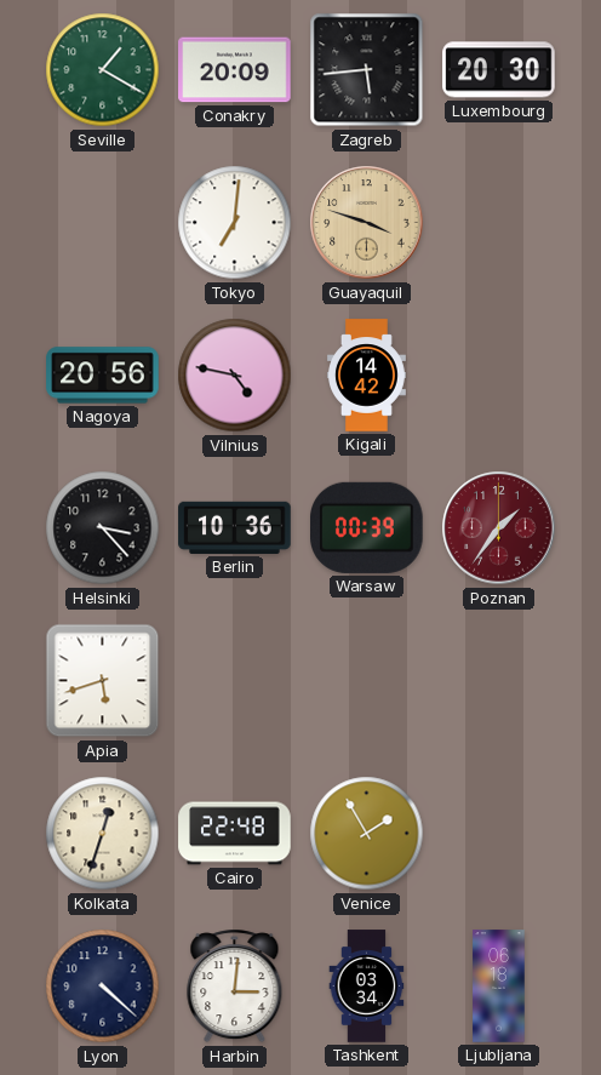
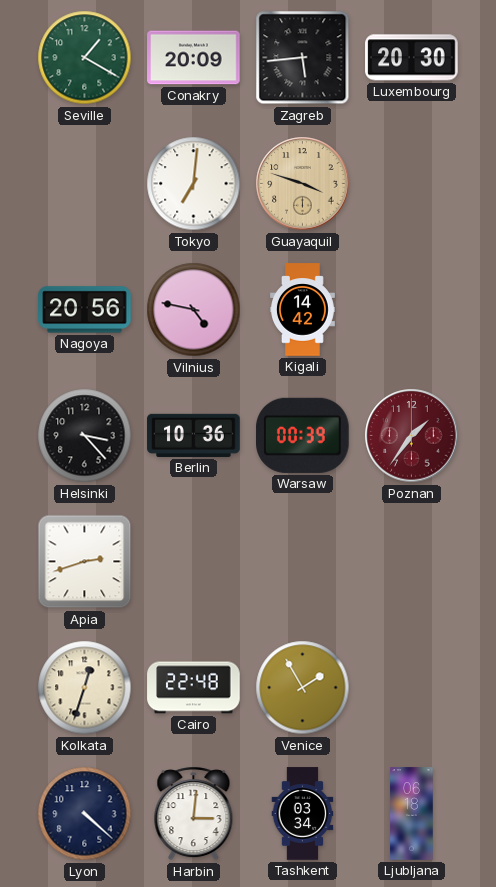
Apia: 5:42 -> 2:42 (85, 562)
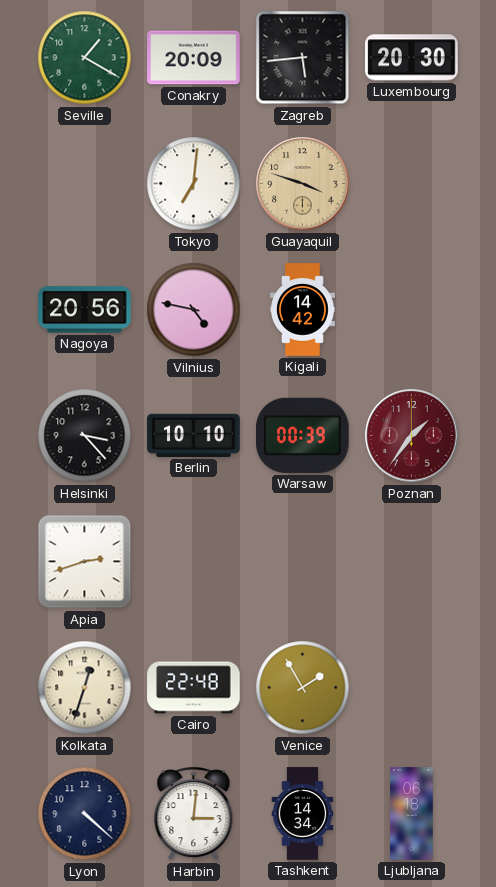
Berlin: 10:36 -> 10:10 (194, 435)
Tashkent: 03:34 -> 14:34 (303, 814)
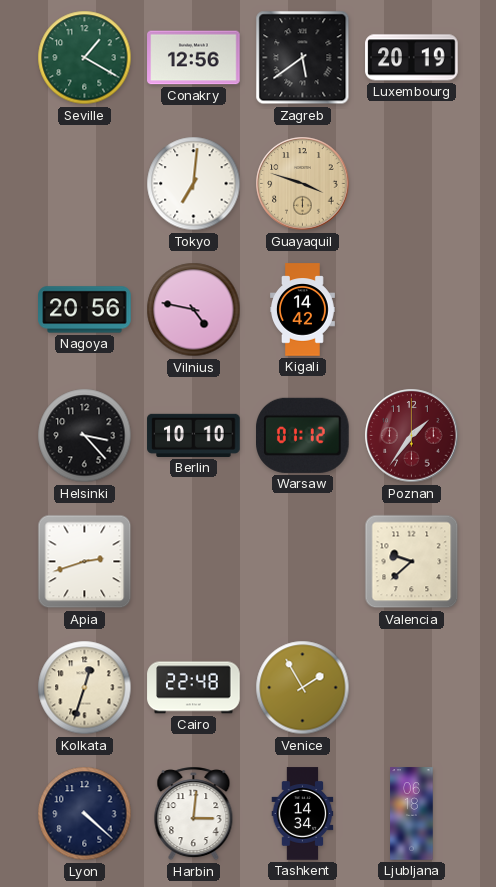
Conakry: 20:09 -> 12:56 (194, 58)
Zagreb: 5:44 -> 5:39 (303, 58)
Luxembourg: 20:30 -> 20:19 (412, 58)
Warsaw: 00:39 -> 01:12 (303, 435)
Valencia: none -> 9:38 (412, 562)
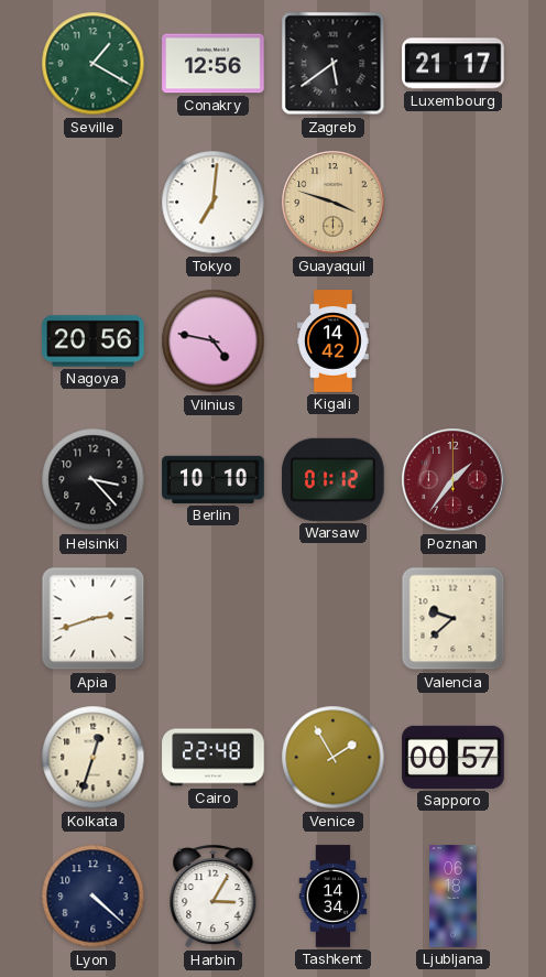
Luxembourg: 20:19 -> 21:17 (454, 64)
Sapporo: none -> 00:57 (454, 757)
Harbin: 3:01 -> 3:05 (214, 897)
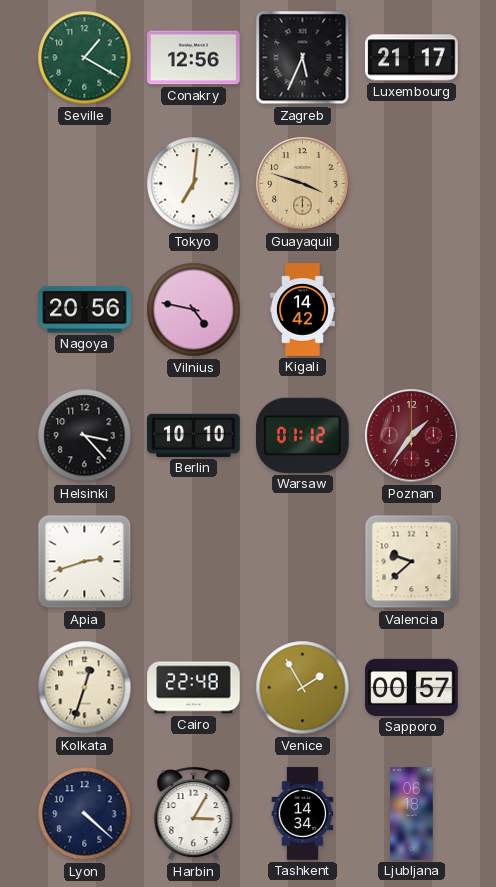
Zagreb: 5:39 -> 5:34 (303, 58)
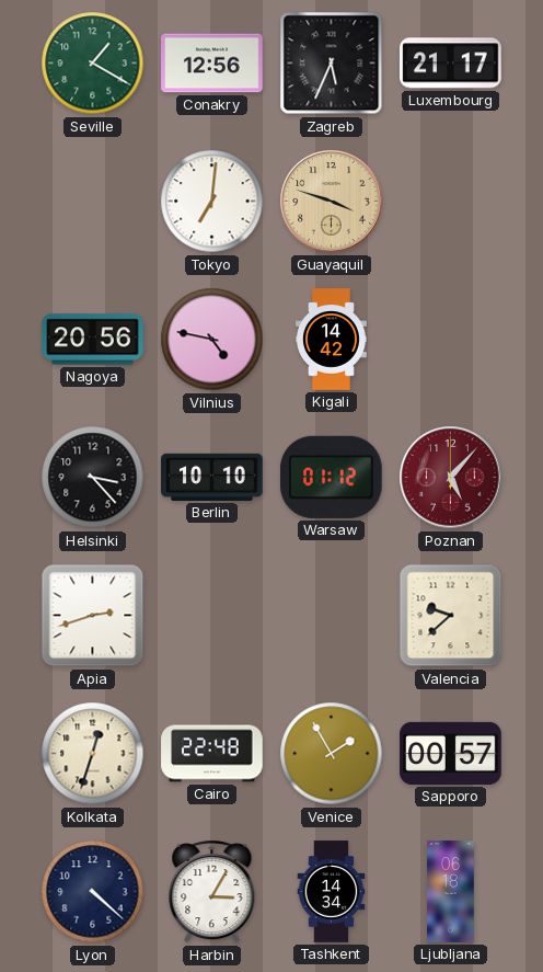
Poznan: 1:36 -> 5:07 (451, 478)
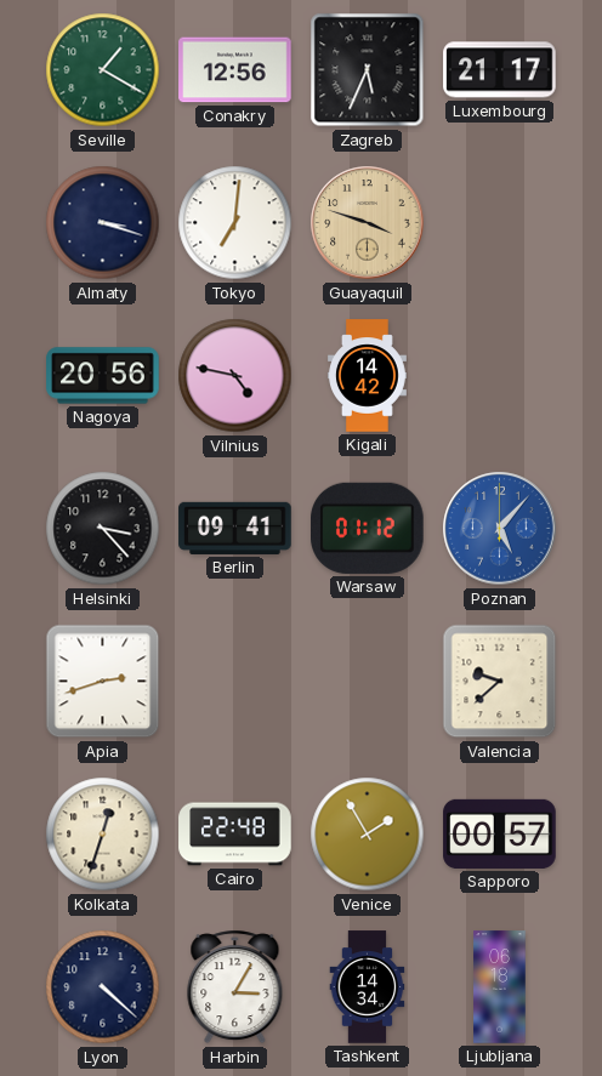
Almaty: none -> 3:18 (103, 223)
Berlin: 10:10 -> 09:41 (235, 528)
Poznan dial: burgundy -> blue (500, 529)
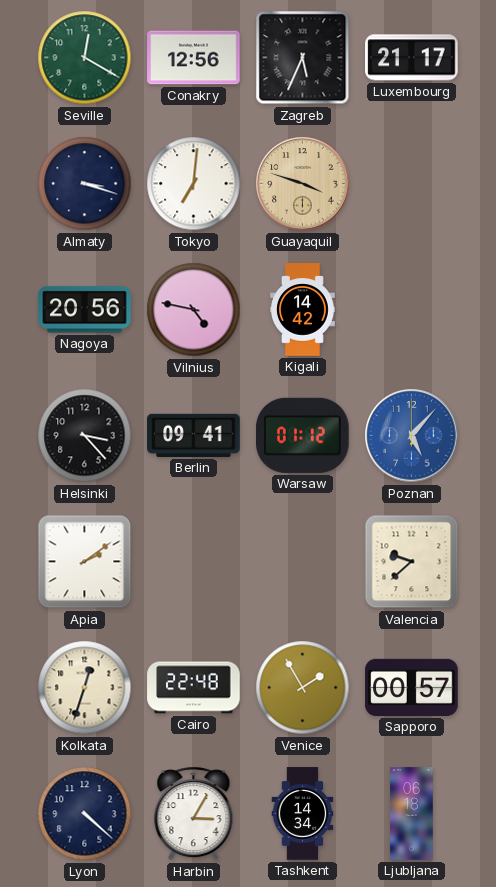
Seville: 1:20 -> 12:20 (85, 58)
Apia: 2:42 -> 2:09 (85, 562)
